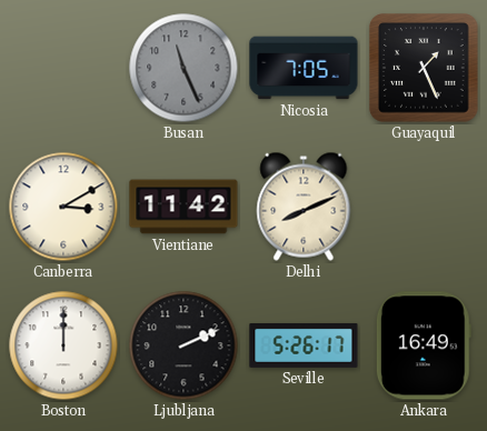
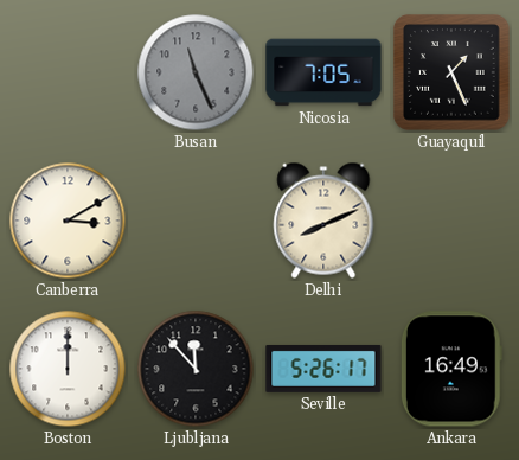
Vientiane: 11:42 -> none (183, 207)
Ljubljana: 2:11 -> 11:53 (196, 369)
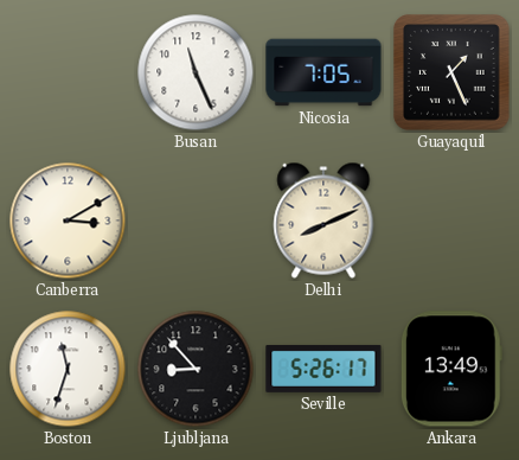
Busan dial: grey -> white (196, 72)
Boston: 12:00 -> 11:33 (68, 369)
Ljubljana: 11:53 -> 8:53 (196, 369)
Ankara: 16:49 -> 13:49 (451, 369)
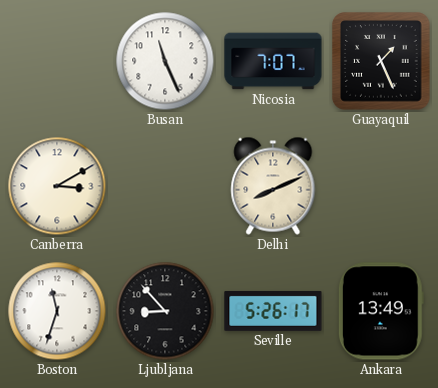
Nicosia: 7:05 -> 7:07 (273, 61)
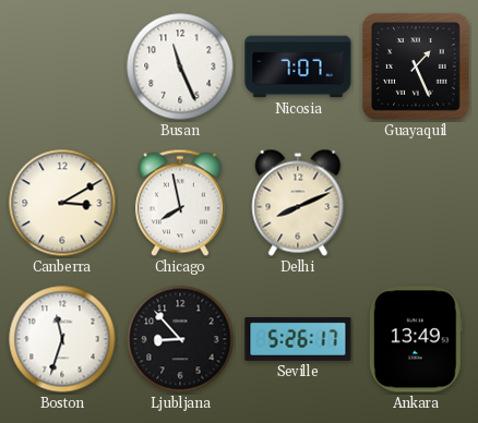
Chicago: none -> 7:58 (180, 203)
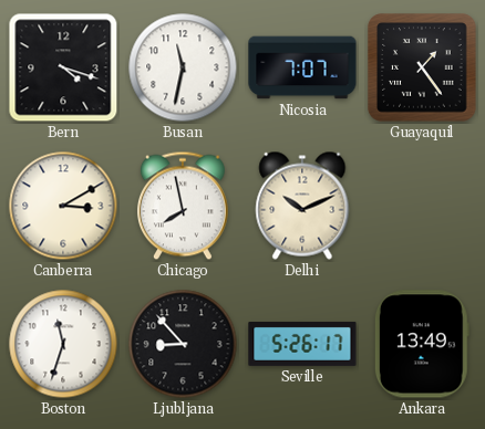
Bern: none -> 4:18 (63, 67)
Busan: 11:26 -> 11:32 (183, 67)
Guayaquil: 1:26 -> 1:24 (422, 67)
Delhi: 8:11 -> 10:11 (302, 206)
